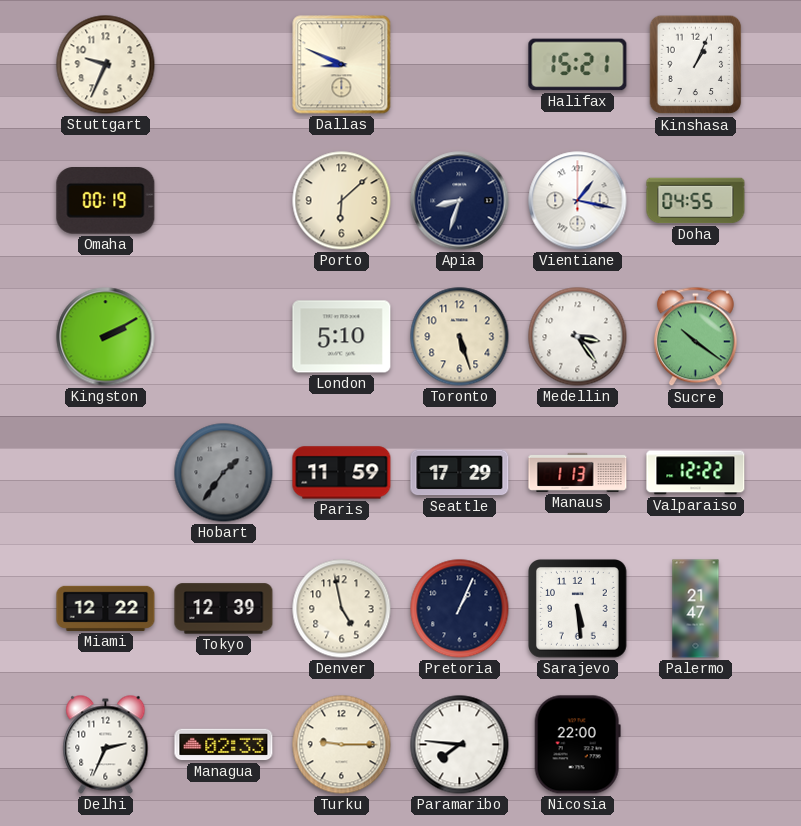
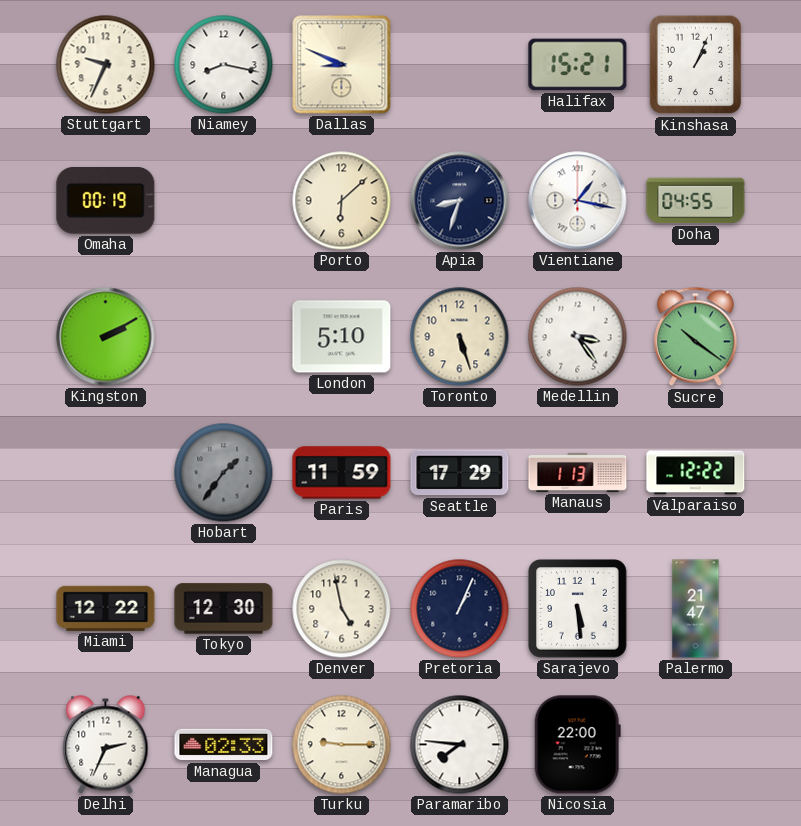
Niamey: none -> 8:17 (224, 65)
Tokyo: 12:39 -> 12:30 (224, 609)
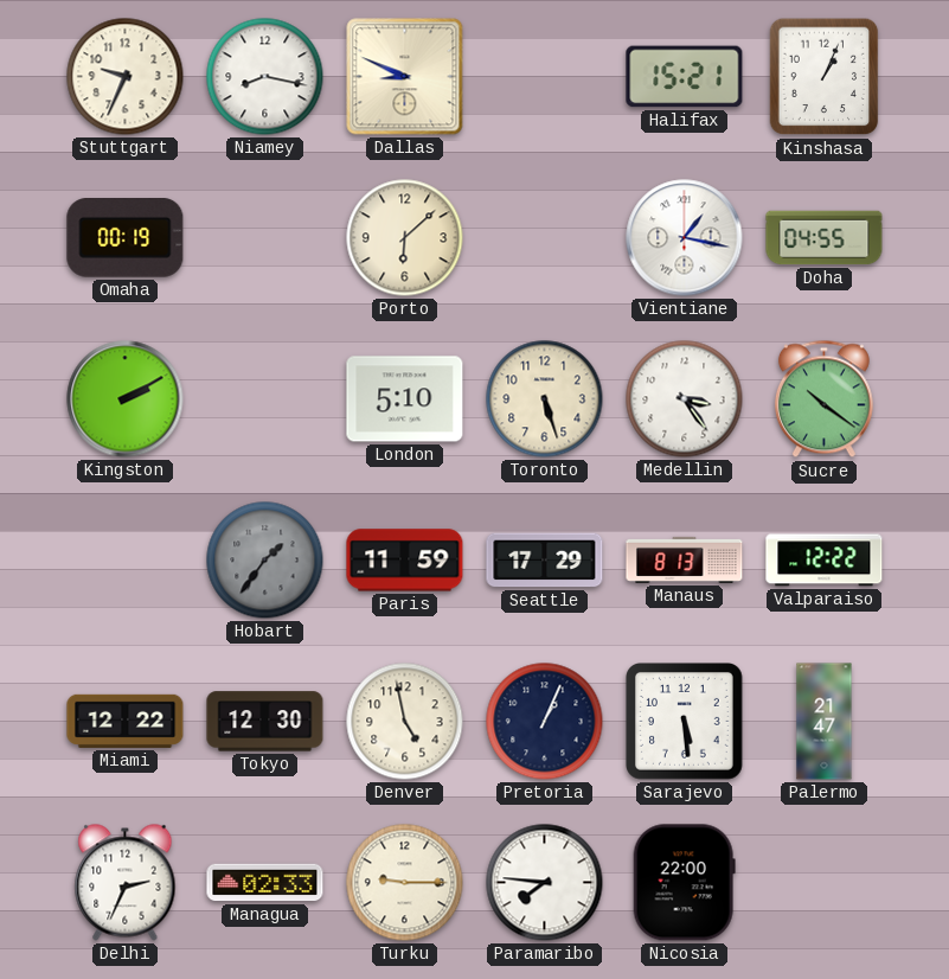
Apia: 8:33 -> none (460, 201)
Manaus: 1:13 -> 8:13 (685, 559)
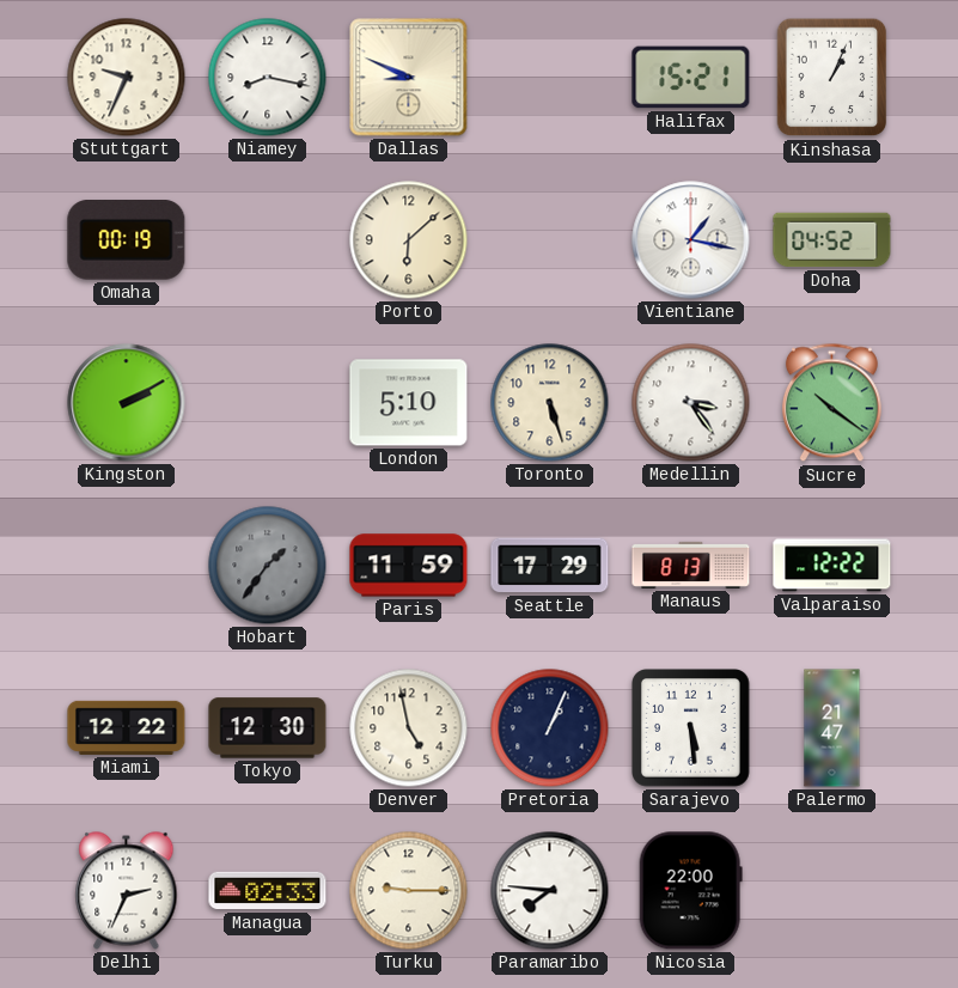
Doha: 04:55 -> 04:52 (832, 240)
